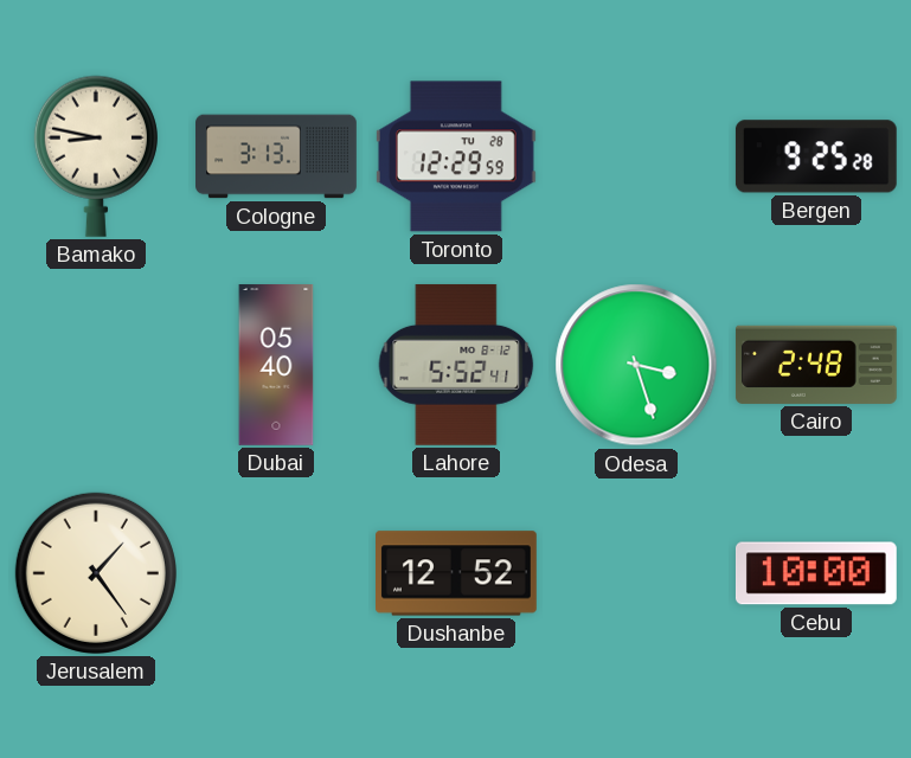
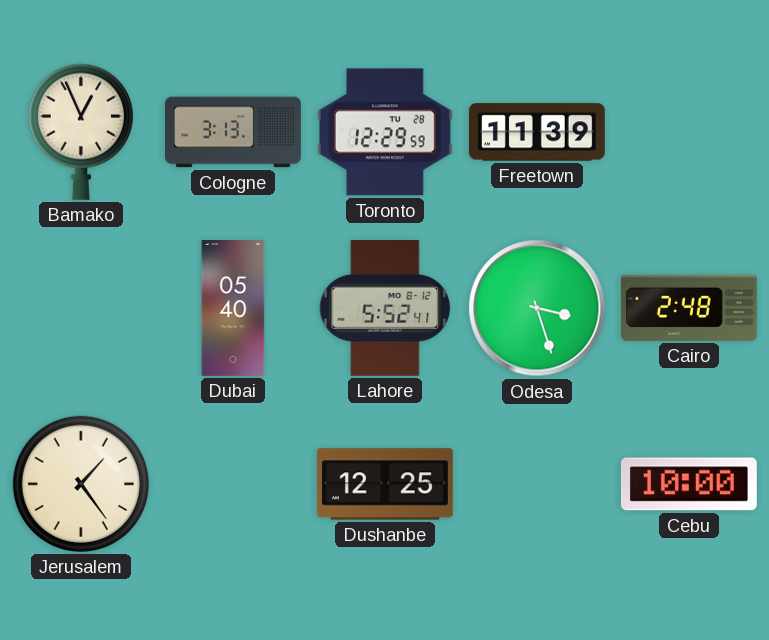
Bamako: 8:47 -> 12:56 (81, 132)
Freetown: none -> 11:39 (537, 132)
Bergen: 9:25 -> none (816, 156)
Dushanbe: 12:52 -> 12:25 (386, 484)
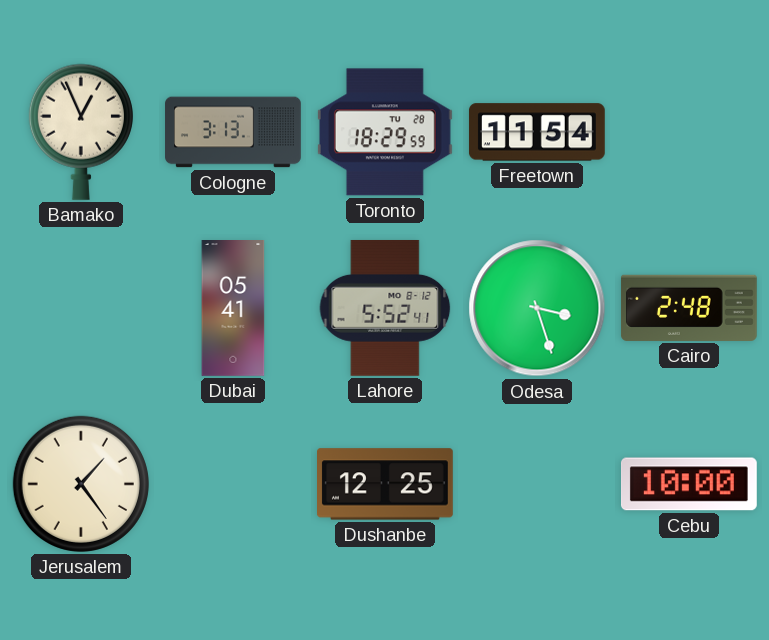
Toronto: 12:29 -> 18:29 (385, 132)
Freetown: 11:39 -> 11:54 (537, 132)
Dubai: 05:40 -> 05:41 (233, 309)
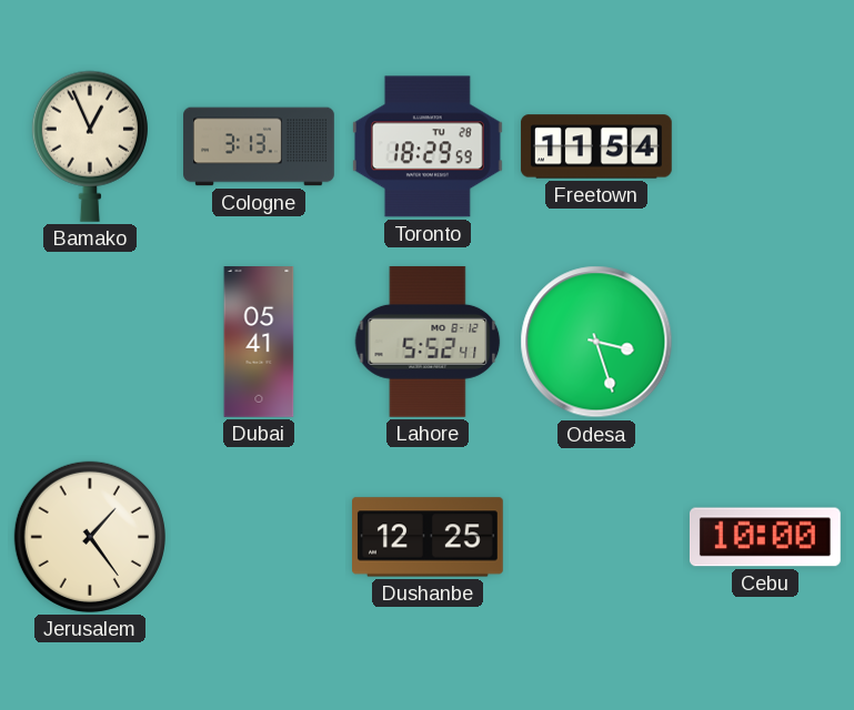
Cairo: 2:48 -> none (689, 308)
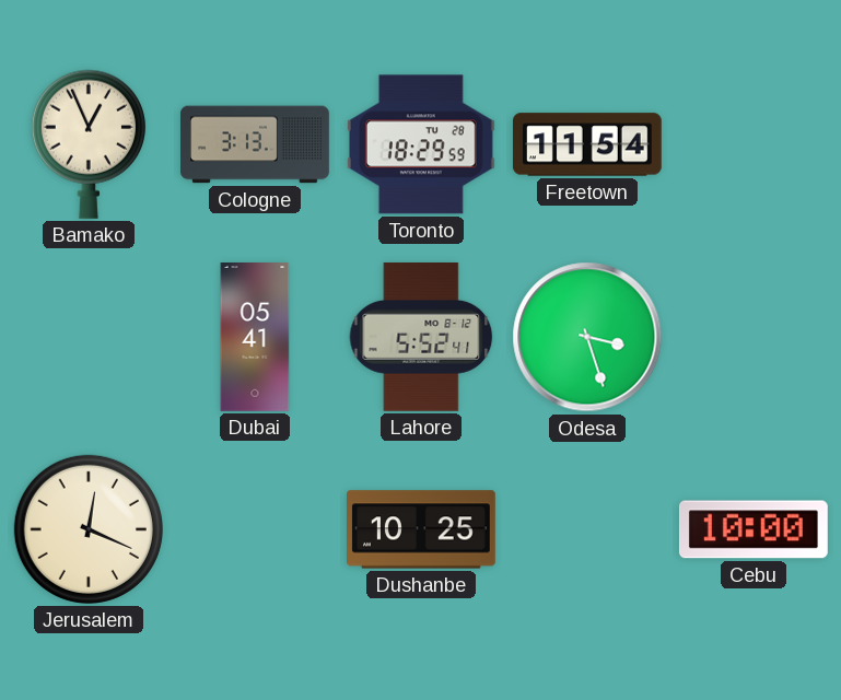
Jerusalem: 1:24 -> 12:19 (89, 529)
Dushanbe: 12:25 -> 10:25 (422, 529)
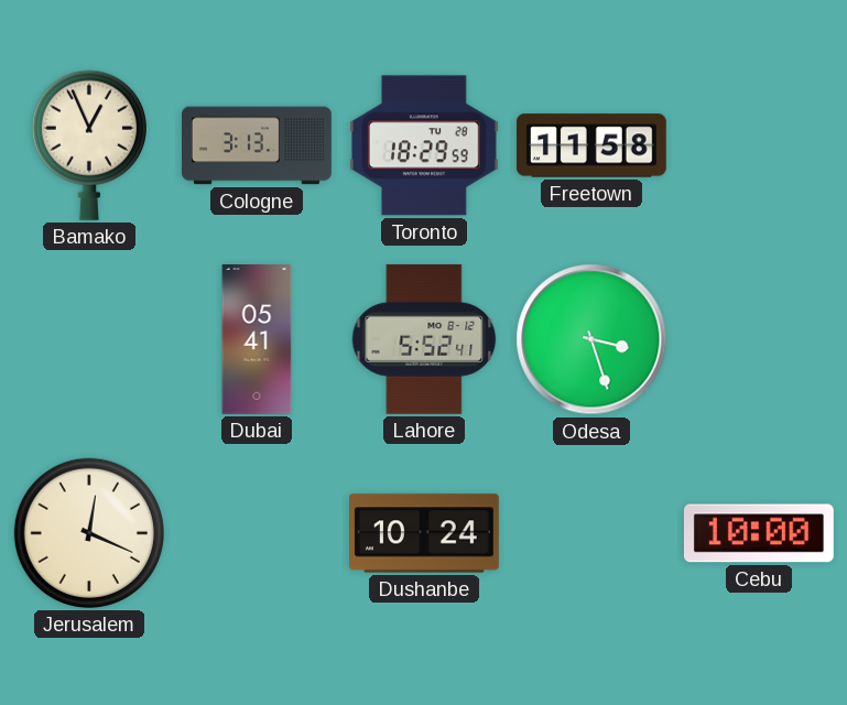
Freetown: 11:54 -> 11:58 (591, 145)
Dushanbe: 10:25 -> 10:24 (425, 533)
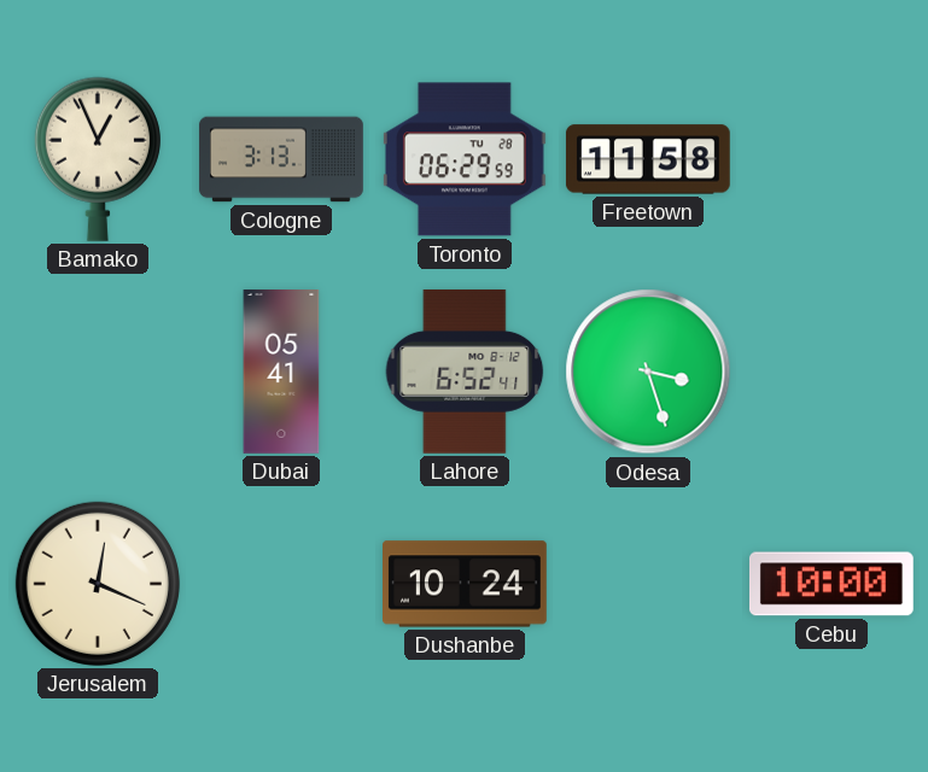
Toronto: 18:29 -> 06:29 (465, 159)
Lahore: 5:52 -> 6:52 (465, 372)
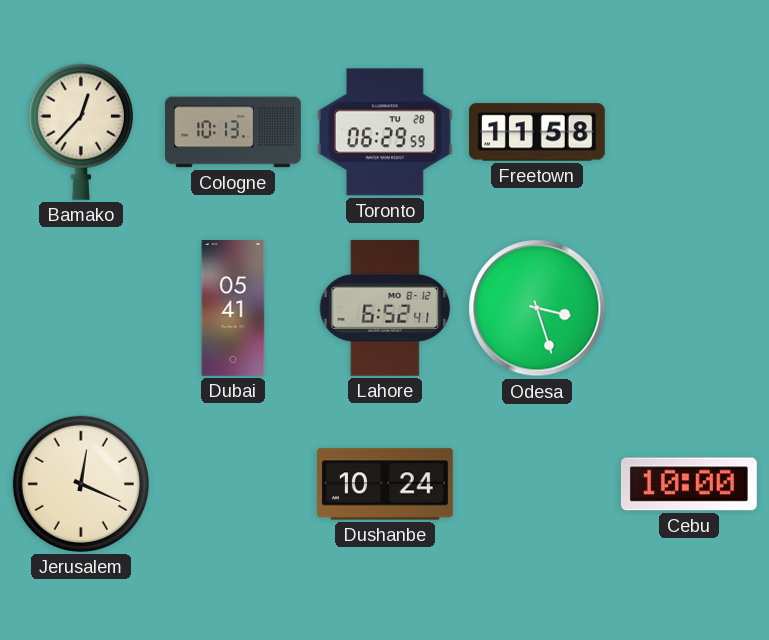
Bamako: 12:56 -> 12:37 (81, 132)
Cologne: 3:13 -> 10:13 (233, 132)
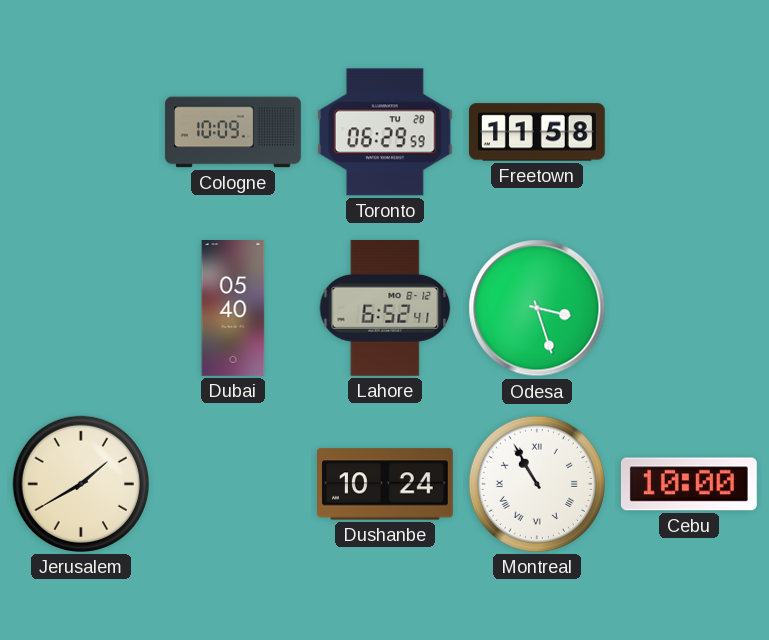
Bamako: 12:37 -> none (81, 132)
Cologne: 10:13 -> 10:09 (233, 132)
Dubai: 05:41 -> 05:40 (233, 309)
Jerusalem: 12:19 -> 1:40 (81, 484)
Montreal: none -> 10:55 (537, 484)
